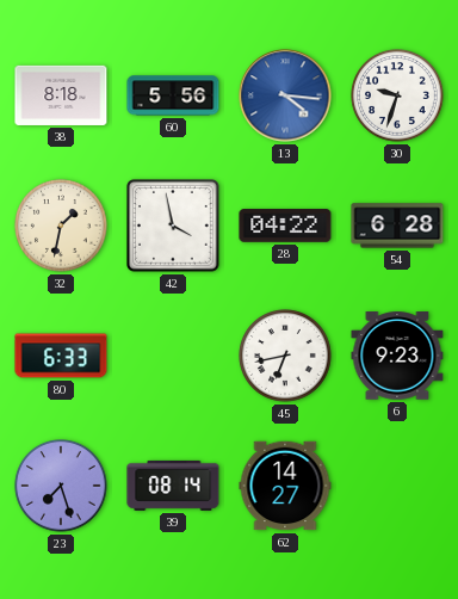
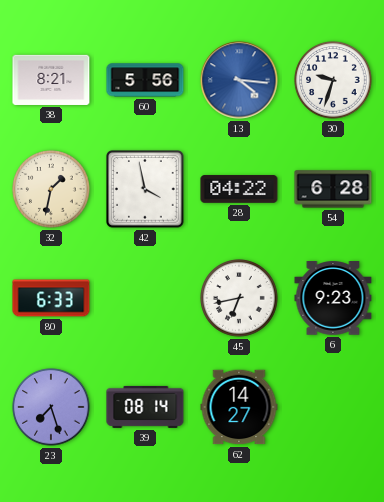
38: 8:18 -> 8:21 (51, 80)
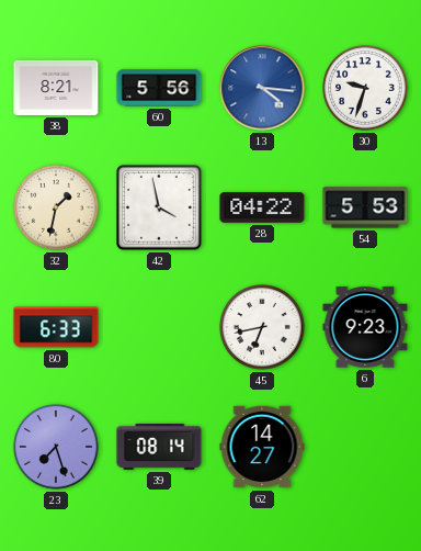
54: 6:28 -> 5:53 (365, 207)
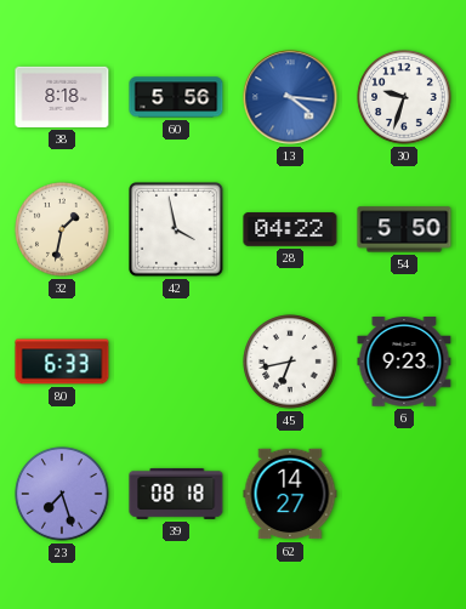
38: 8:21 -> 8:18 (62, 97)
54: 5:53 -> 5:50 (404, 229)
39: 08:14 -> 08:18 (176, 494)
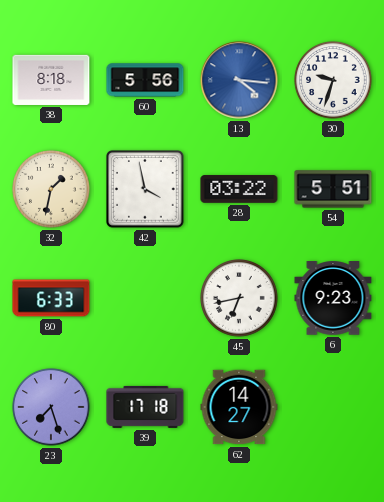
28: 04:22 -> 03:22 (239, 189)
54: 5:50 -> 5:51 (333, 189)
39: 08:18 -> 17:18 (145, 407)
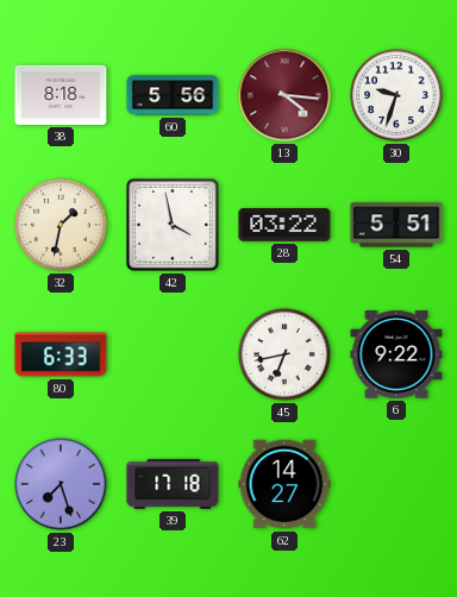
13 dial: blue -> burgundy (284, 95)
6: 9:23 -> 9:22 (396, 354)
